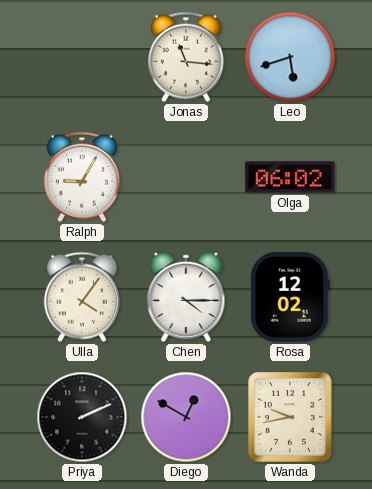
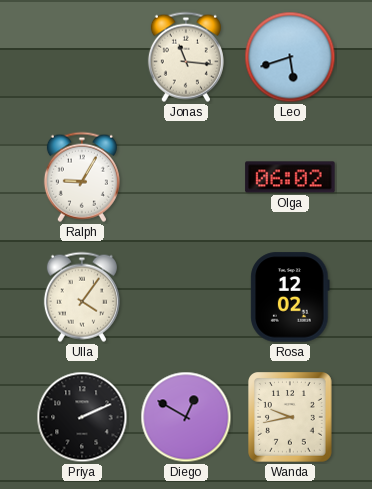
Chen: 4:15 -> none (186, 297)
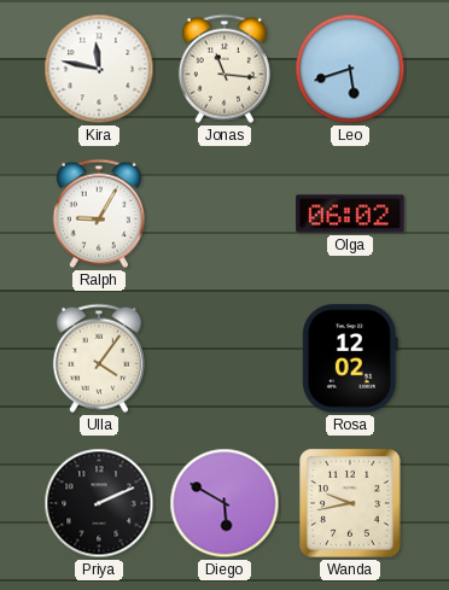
Kira: none -> 11:47 (99, 69)
Diego: 12:50 -> 5:50 (224, 503)
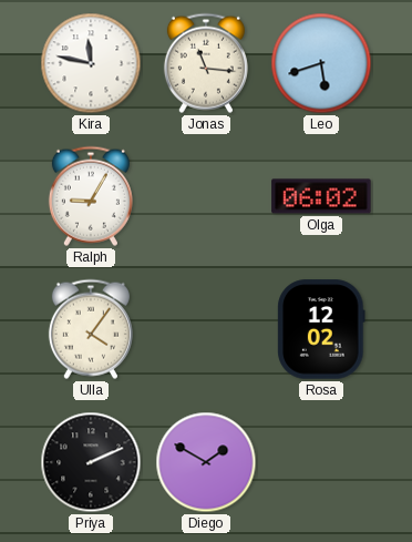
Diego: 5:50 -> 1:50 (206, 462)
Wanda: 9:43 -> none (351, 504)
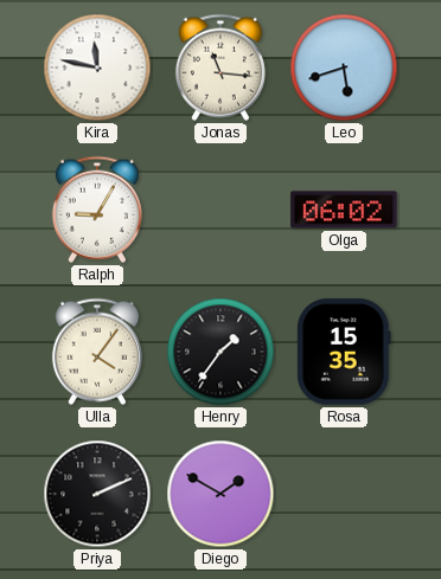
Henry: none -> 1:36 (220, 352)
Rosa: 12:02 -> 15:35 (344, 352)
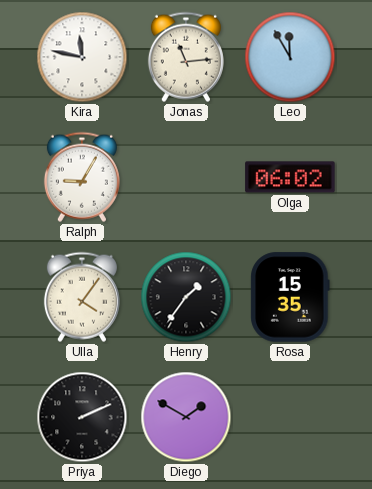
Jonas: 11:16 -> 11:14 (186, 57)
Leo: 5:42 -> 11:55 (290, 57)
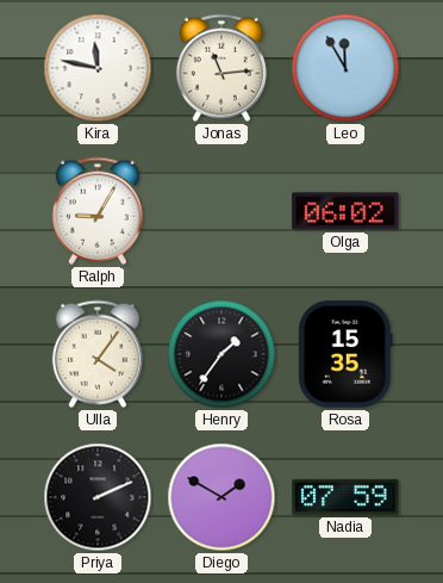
Nadia: none -> 07:59 (345, 497)
